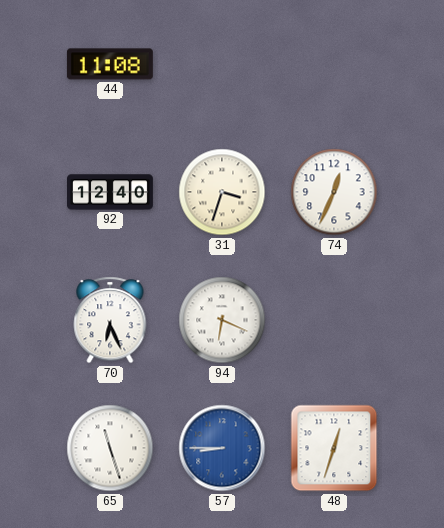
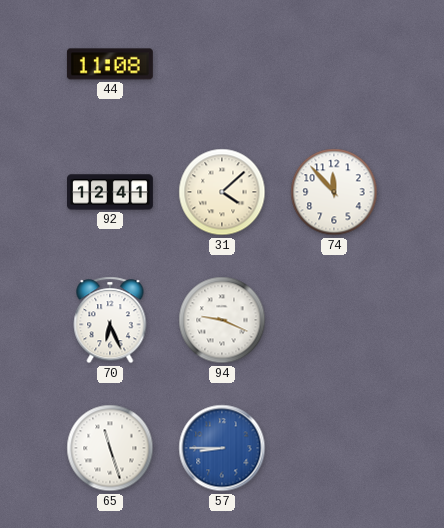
92: 12:40 -> 12:41 (111, 192)
31: 3:33 -> 4:08 (222, 192)
74: 12:34 -> 11:53 (334, 192)
94: 6:19 -> 9:19 (222, 320)
48: 12:33 -> none (334, 448)
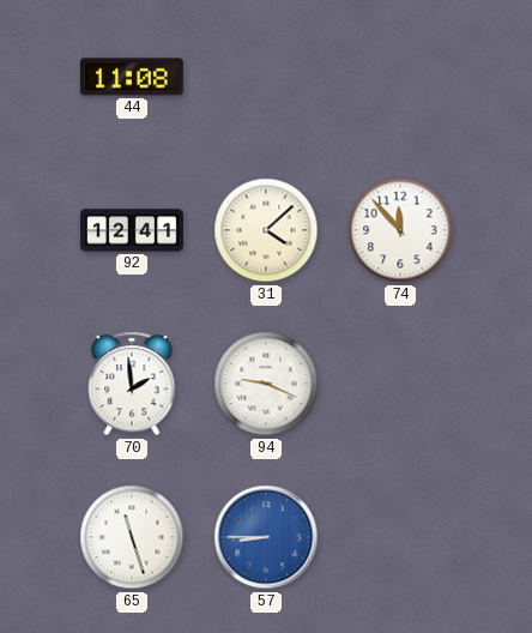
70: 6:26 -> 1:59 (132, 384)
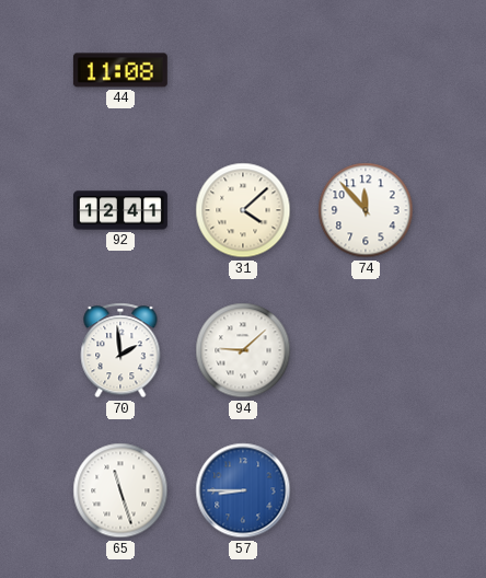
94: 9:19 -> 9:08 (243, 350)
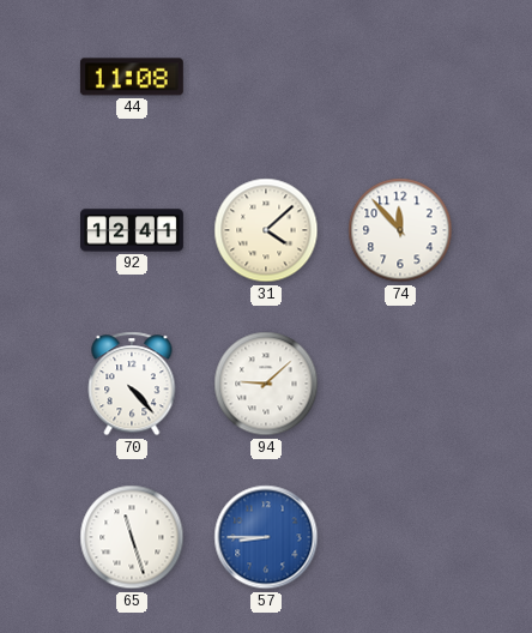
70: 1:59 -> 4:23 (132, 384)
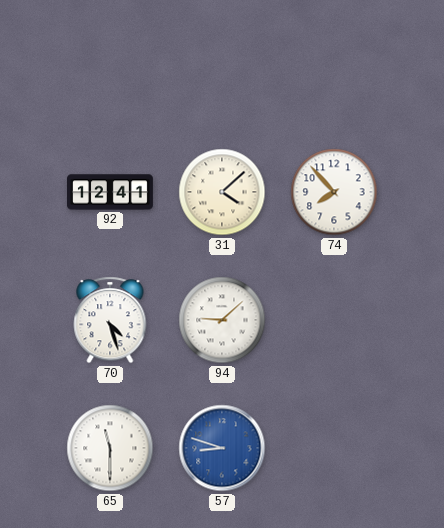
44: 11:08 -> none (132, 77)
74: 11:53 -> 7:53 (334, 192)
70: 4:23 -> 4:27 (110, 320)
65: 11:27 -> 11:30 (110, 448)
57: 8:45 -> 8:48 (222, 448)
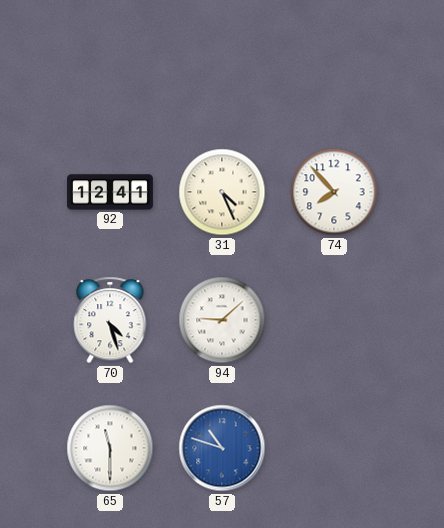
31: 4:08 -> 4:26 (222, 192)
57: 8:48 -> 10:48 (222, 448)
